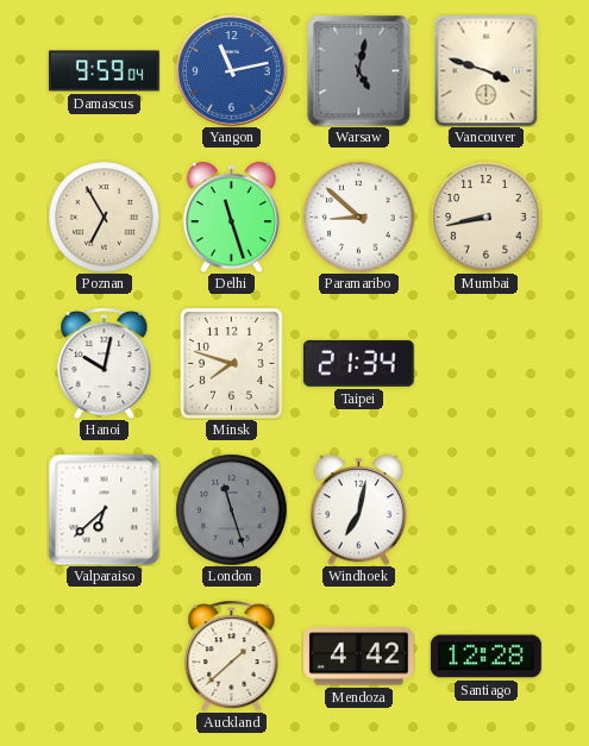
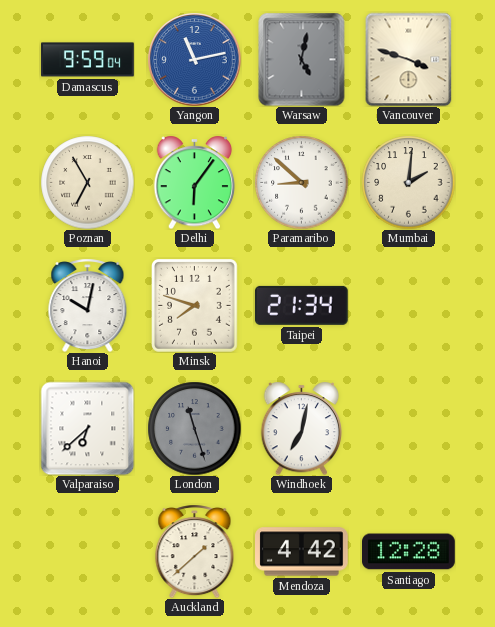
Delhi: 11:27 -> 6:06 (195, 182)
Mumbai: 8:43 -> 2:01 (408, 182)
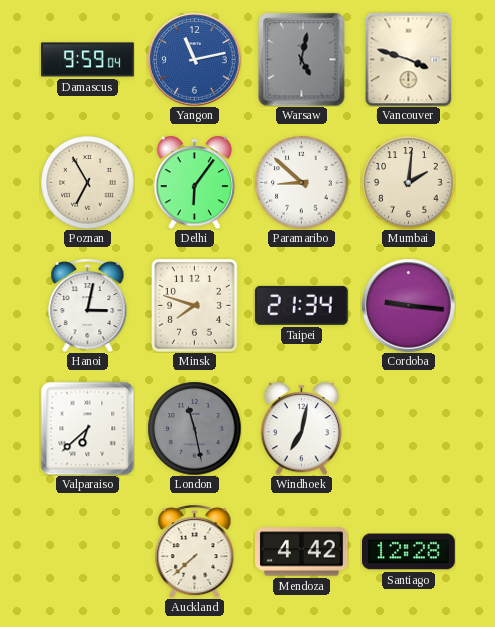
Hanoi: 10:02 -> 3:02 (88, 305)
Cordoba: none -> 9:16 (408, 305)
London: 11:27 -> 11:28 (194, 428)
Auckland: 1:38 -> 7:38 (195, 551)
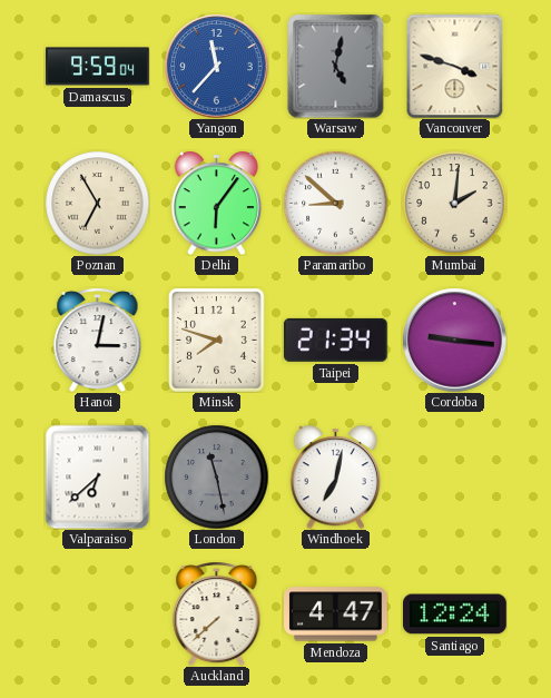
Yangon: 11:13 -> 11:37 (216, 66)
Mendoza: 4:42 -> 4:47 (336, 615)
Santiago: 12:28 -> 12:24 (455, 615)
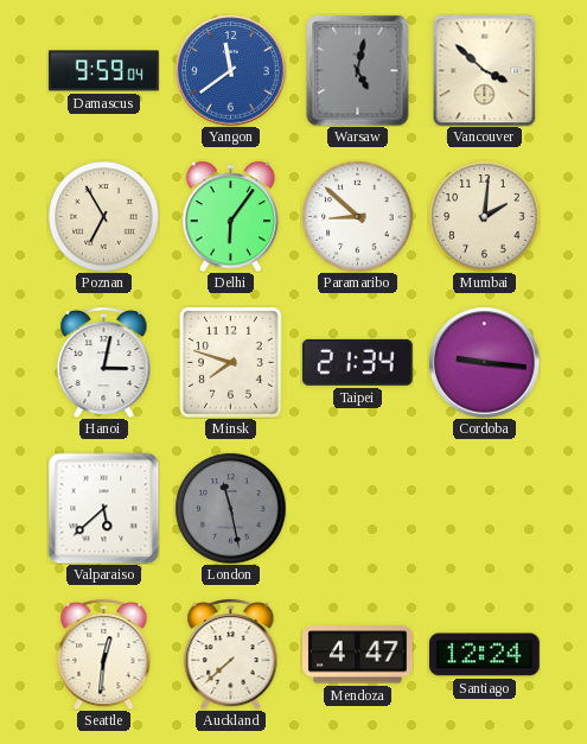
Yangon: 11:37 -> 11:39 (230, 70)
Vancouver: 3:48 -> 3:52 (485, 70)
Valparaiso: 6:38 -> 5:38 (103, 508)
Windhoek: 7:02 -> none (336, 476)
Seattle: none -> 12:31 (104, 654)
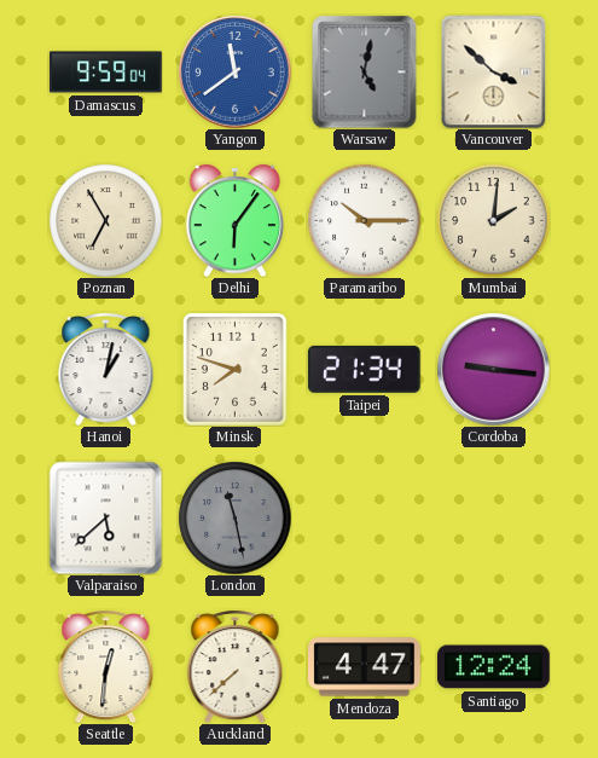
Paramaribo: 8:52 -> 10:15 (364, 220)
Hanoi: 3:02 -> 1:02 (106, 369)
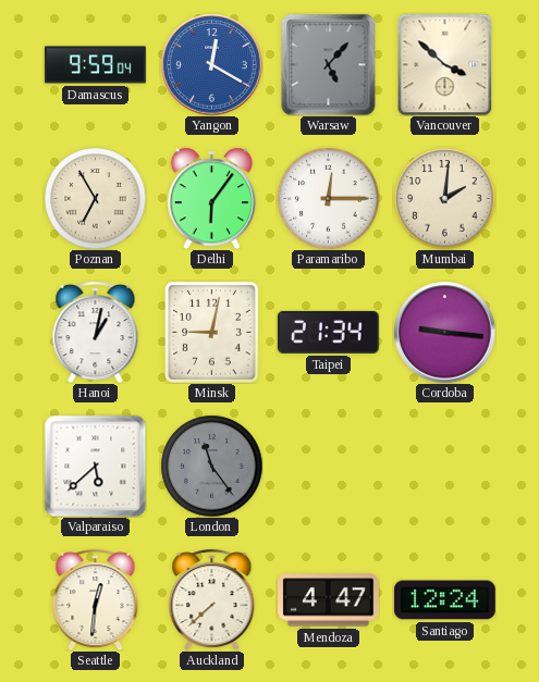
Yangon: 11:39 -> 12:20 (211, 64)
Warsaw: 5:02 -> 5:07 (329, 64)
Paramaribo: 10:15 -> 12:15 (328, 198)
Minsk: 7:48 -> 9:02 (212, 333)
London: 11:28 -> 11:24 (211, 466)
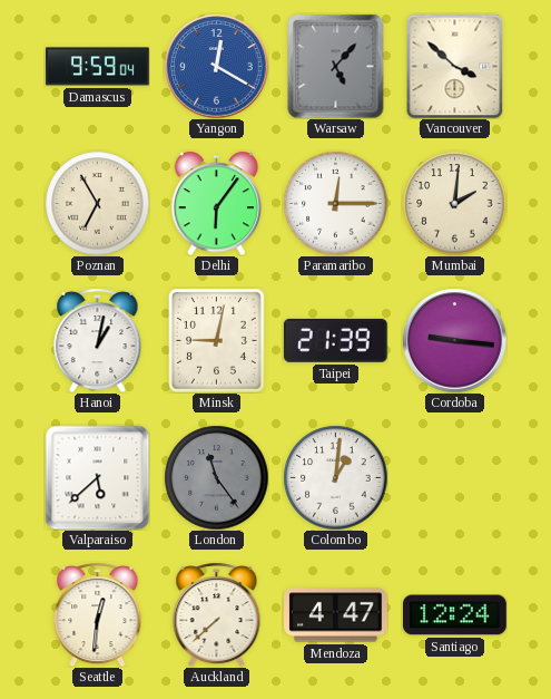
Taipei: 21:34 -> 21:39 (335, 340)
Colombo: none -> 1:01 (335, 477)
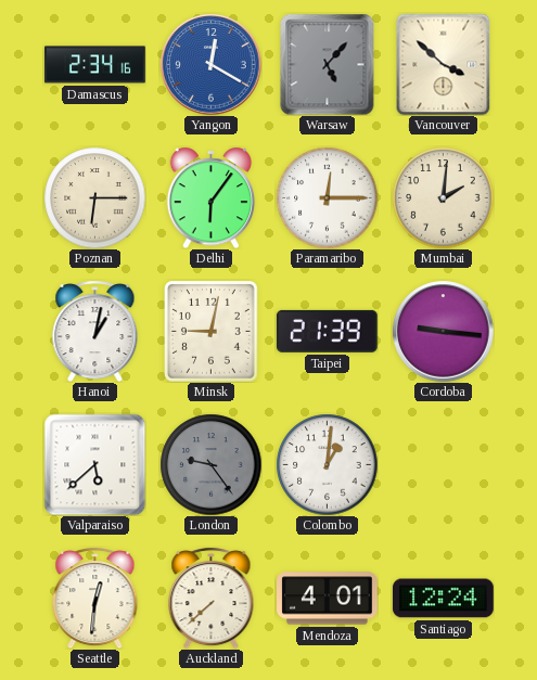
Damascus: 9:59 -> 2:34 (95, 65)
Poznan: 6:55 -> 6:15 (94, 197)
London: 11:24 -> 9:24 (210, 464)
Mendoza: 4:47 -> 4:01 (328, 599)
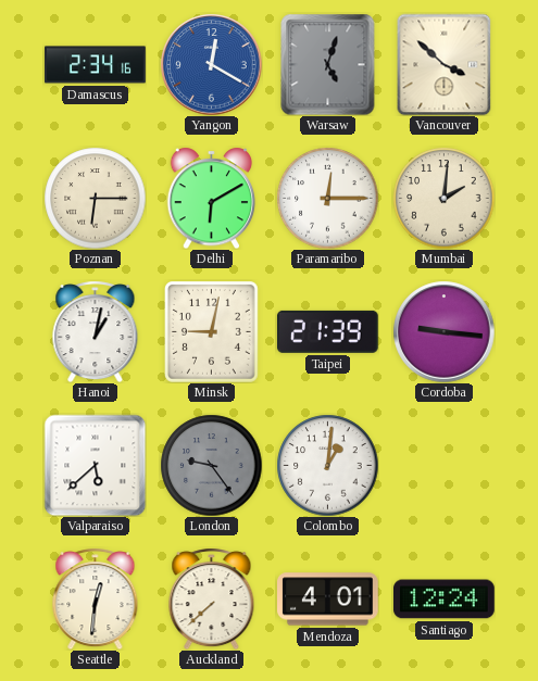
Warsaw: 5:07 -> 5:03 (328, 64)
Delhi: 6:06 -> 6:10 (212, 198)
